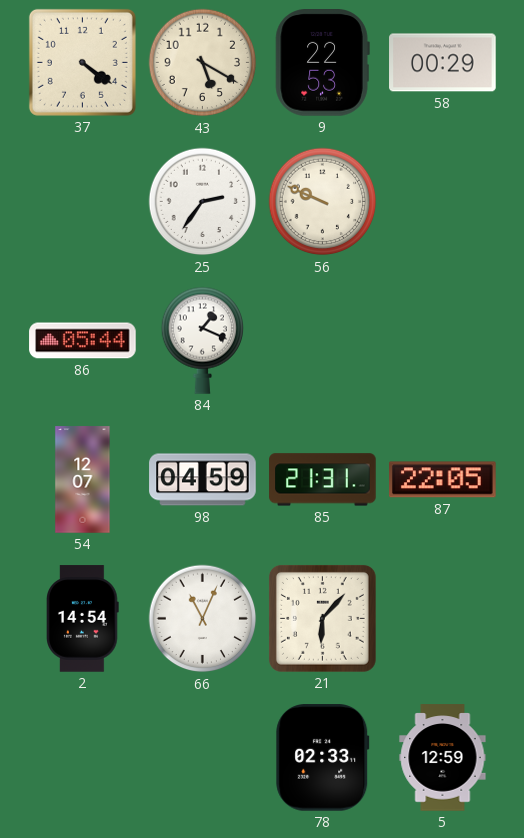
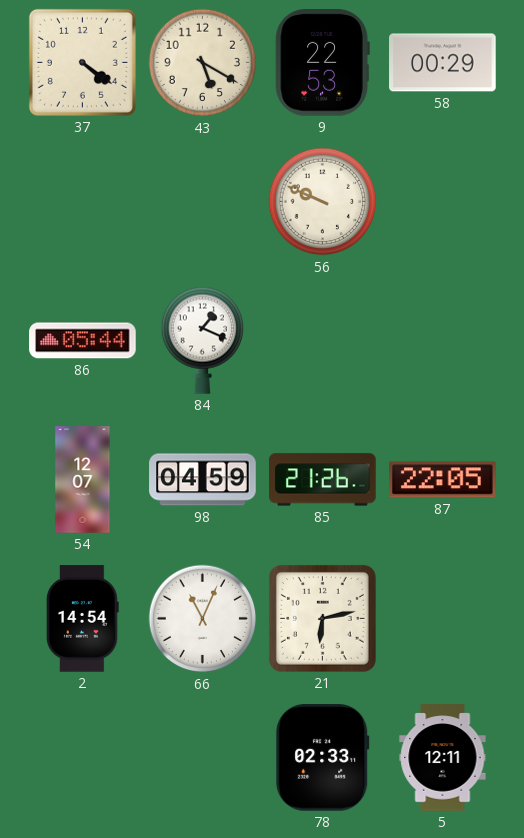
25: 2:36 -> none (203, 202)
85: 21:31 -> 21:26 (323, 480)
21: 6:07 -> 6:13 (322, 618)
5: 12:59 -> 12:11 (443, 758)
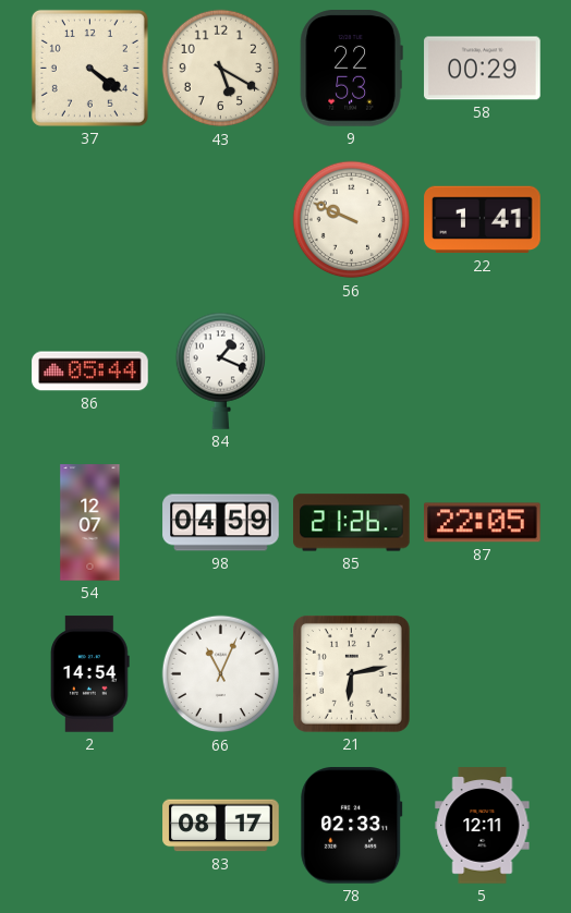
22: none -> 1:41 (483, 220)
83: none -> 08:17 (221, 826)
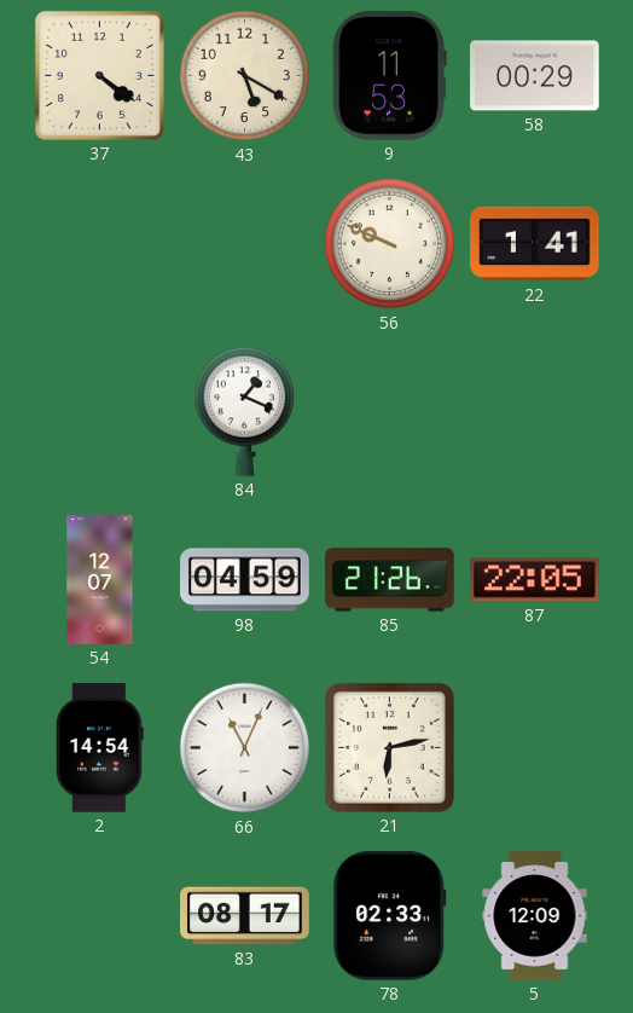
9: 22:53 -> 11:53 (389, 76)
86: 05:44 -> none (90, 372)
5: 12:11 -> 12:09 (535, 916)
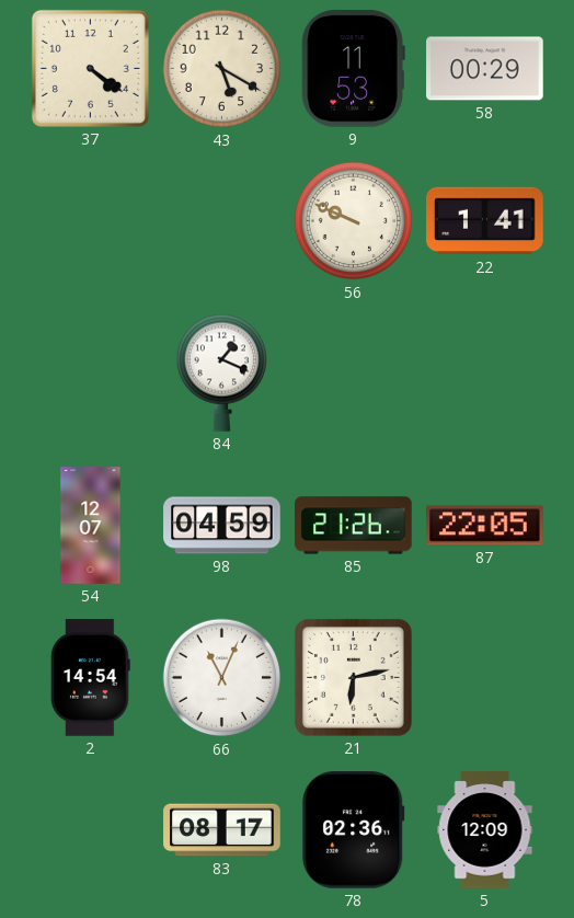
78: 02:33 -> 02:36 (354, 830)
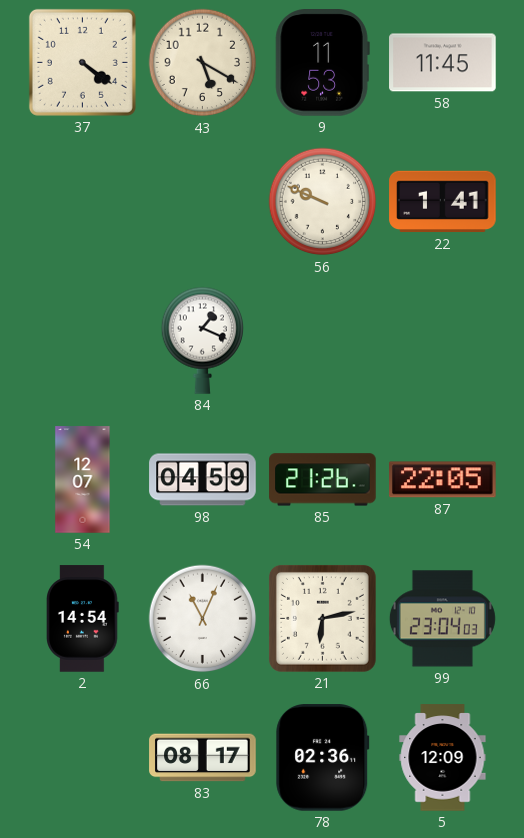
58: 00:29 -> 11:45 (443, 63)
99: none -> 23:04 (442, 619)
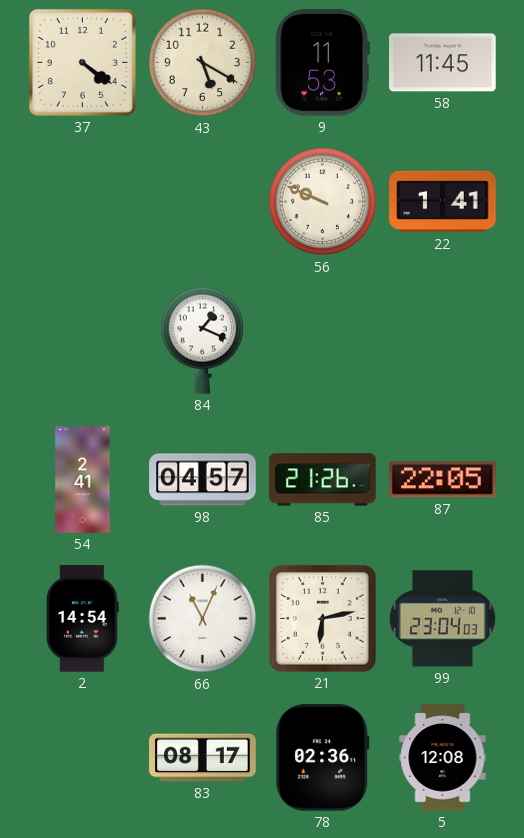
54: 12:07 -> 2:41 (83, 480)
98: 04:59 -> 04:57 (203, 480)
5: 12:09 -> 12:08 (443, 758)
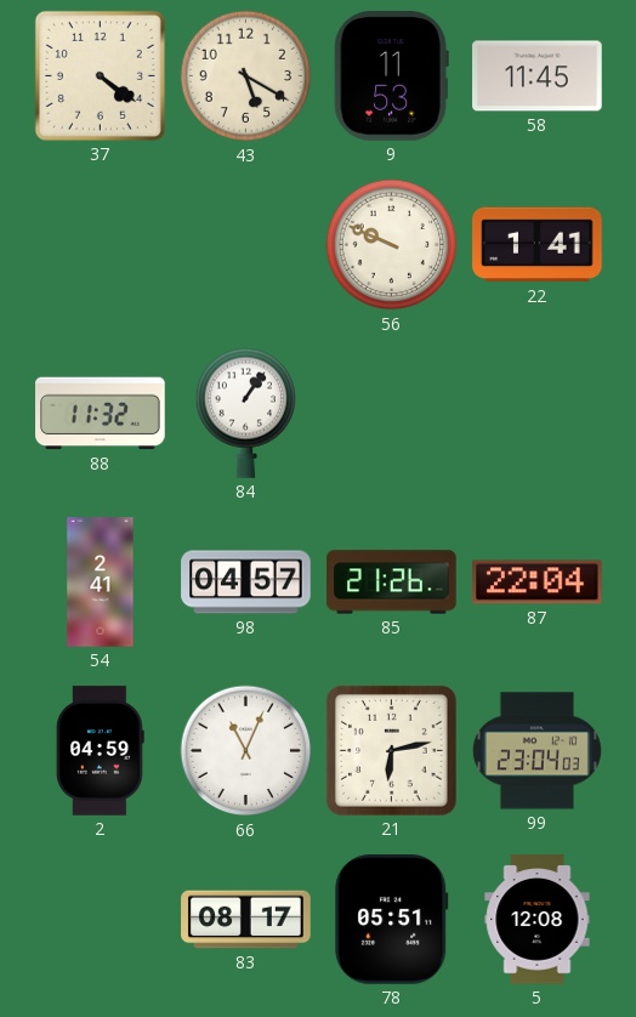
88: none -> 11:32 (101, 414)
84: 1:19 -> 1:06 (245, 413)
87: 22:05 -> 22:04 (538, 583)
2: 14:54 -> 04:59 (101, 751)
78: 02:36 -> 05:51 (392, 920)
